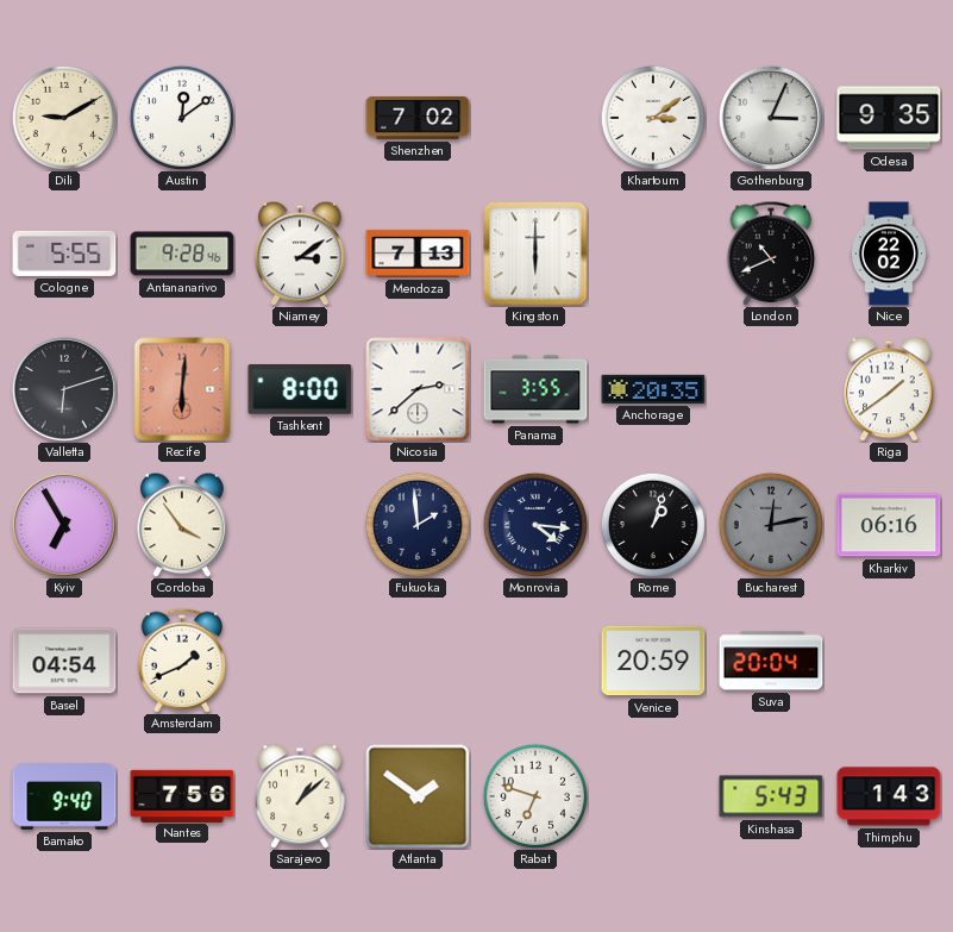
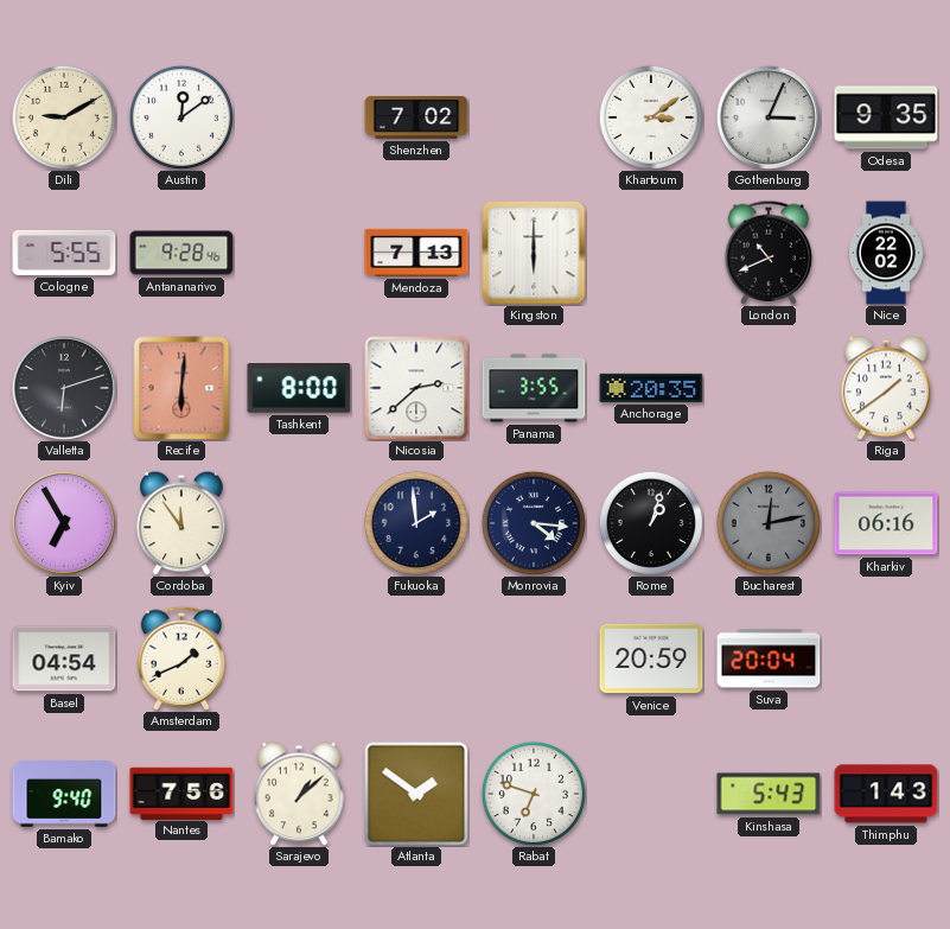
Niamey: 3:09 -> none (300, 254)
Cordoba: 3:54 -> 11:54 (181, 523)
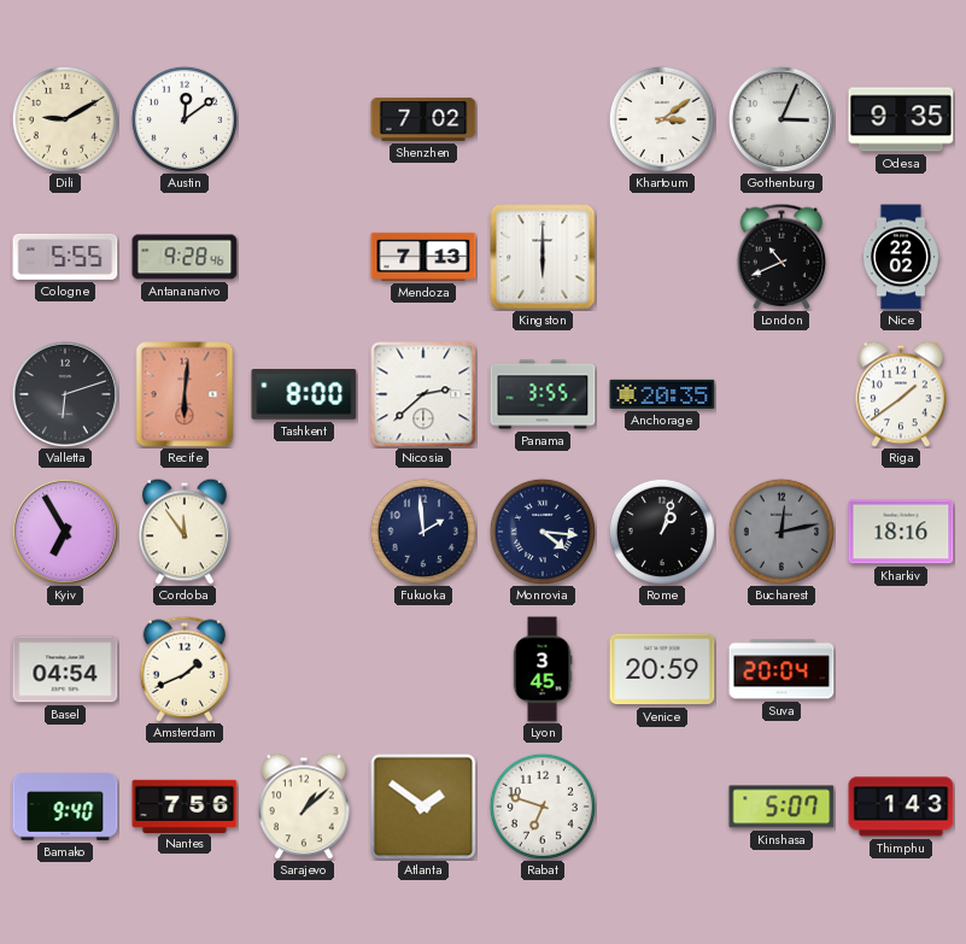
Kharkiv: 06:16 -> 18:16 (901, 532)
Lyon: none -> 3:45 (543, 669)
Kinshasa: 5:43 -> 5:07 (781, 807)
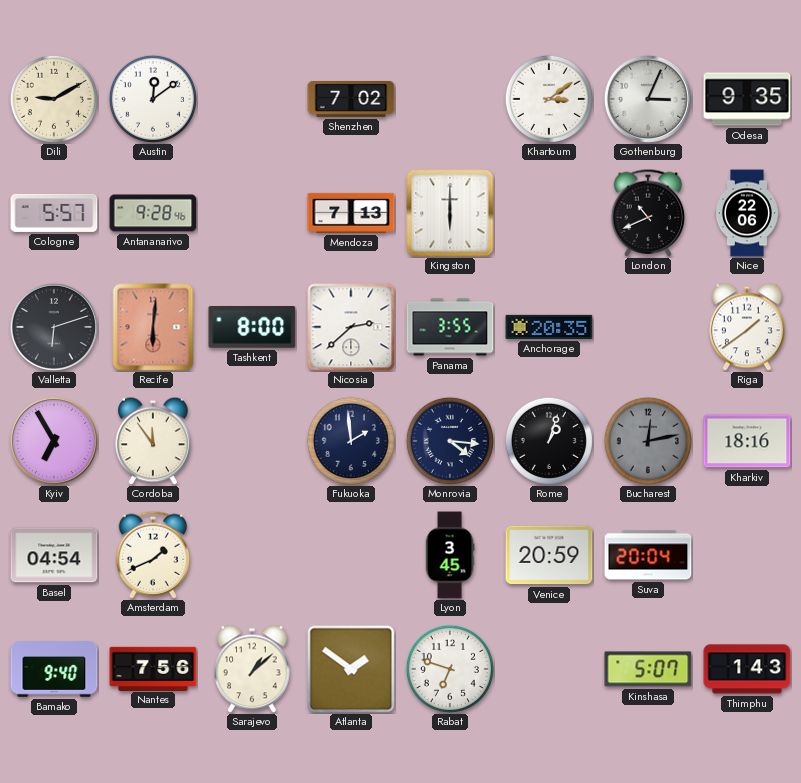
Cologne: 5:55 -> 5:57 (54, 213)
Nice: 22:02 -> 22:06 (747, 213)
